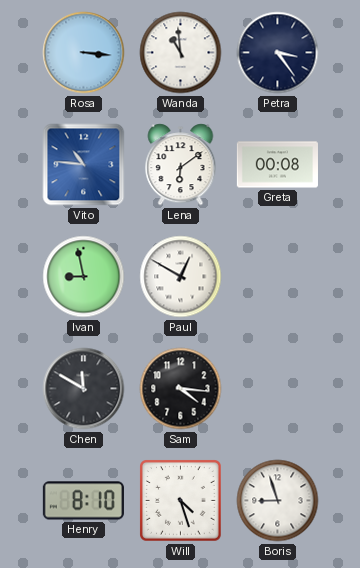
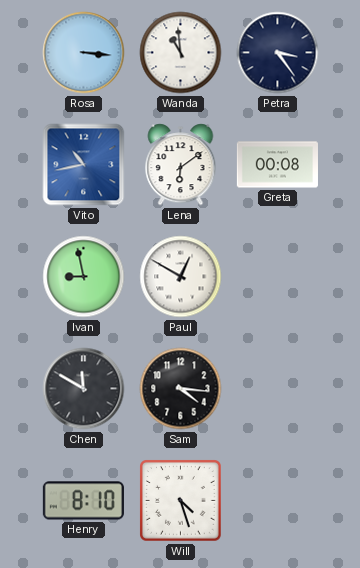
Vito: 10:46 -> 10:43 (84, 165)
Boris: 8:57 -> none (278, 501)
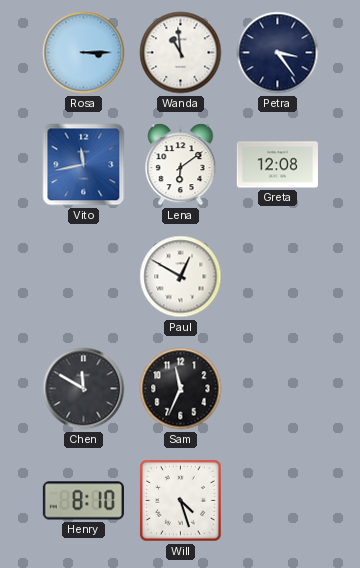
Rosa: 3:16 -> 3:15 (84, 53)
Vito: 10:43 -> 11:43 (84, 165)
Greta: 00:08 -> 12:08 (277, 165)
Ivan: 8:58 -> none (84, 277)
Sam: 4:16 -> 11:34 (181, 389)
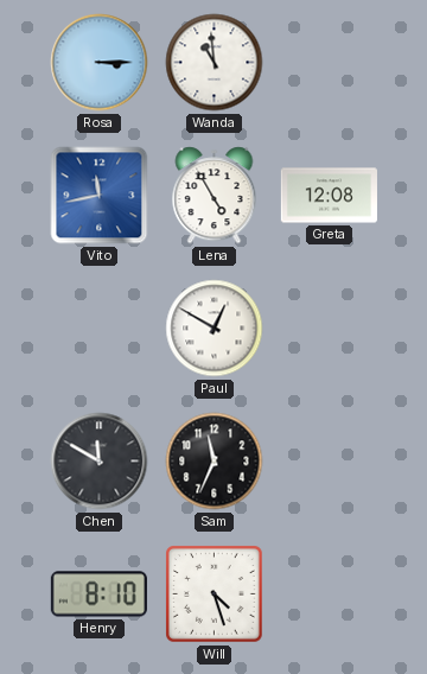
Petra: 3:24 -> none (278, 53)
Lena: 6:09 -> 4:55 (215, 196)
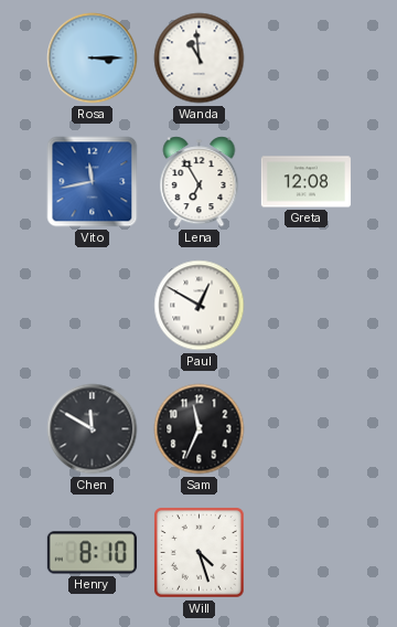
Lena: 4:55 -> 6:55 (200, 182)
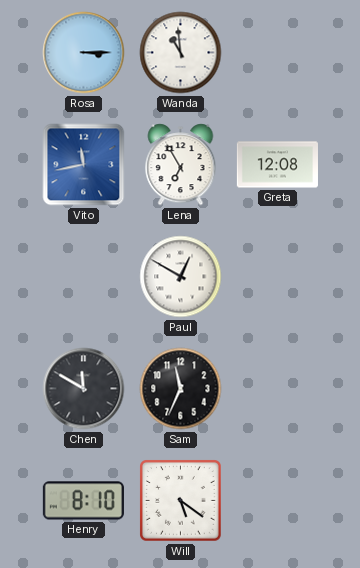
Will: 4:27 -> 5:21 (181, 501)
